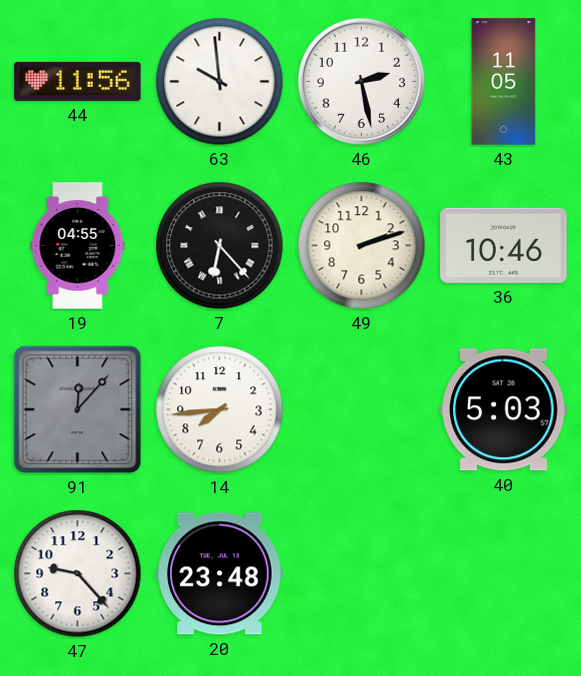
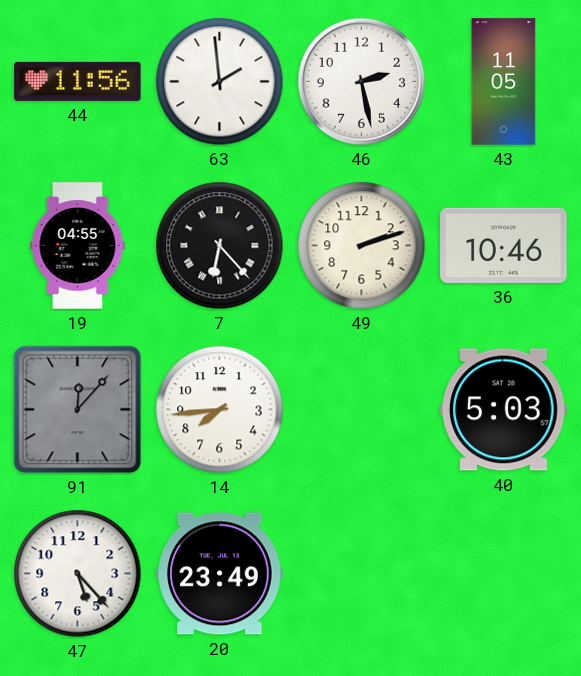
63: 9:59 -> 1:59 (220, 82)
47: 9:23 -> 5:23 (78, 574)
20: 23:48 -> 23:49 (220, 574)
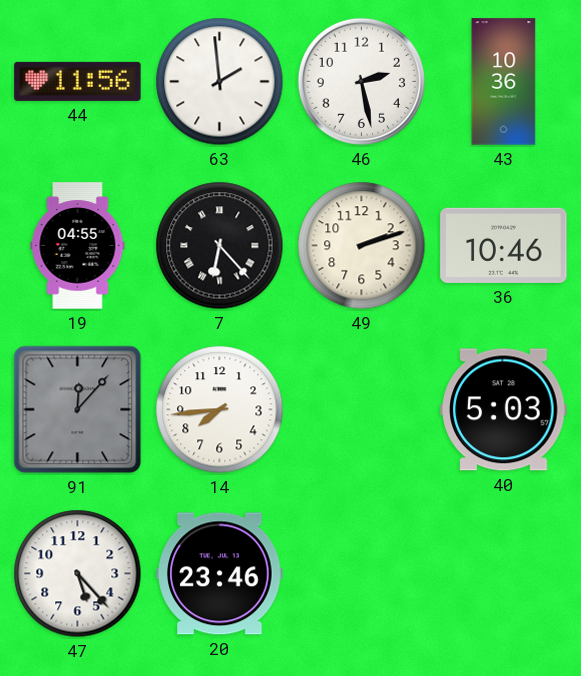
43: 11:05 -> 10:36 (504, 82)
20: 23:49 -> 23:46 (220, 574)
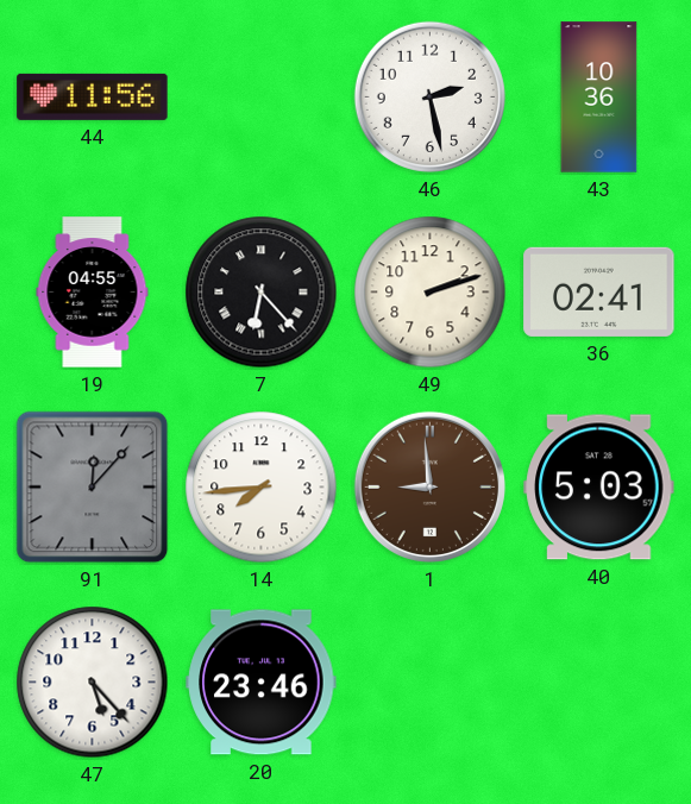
63: 1:59 -> none (220, 82)
36: 10:46 -> 02:41 (599, 291)
1: none -> 8:59 (429, 486)
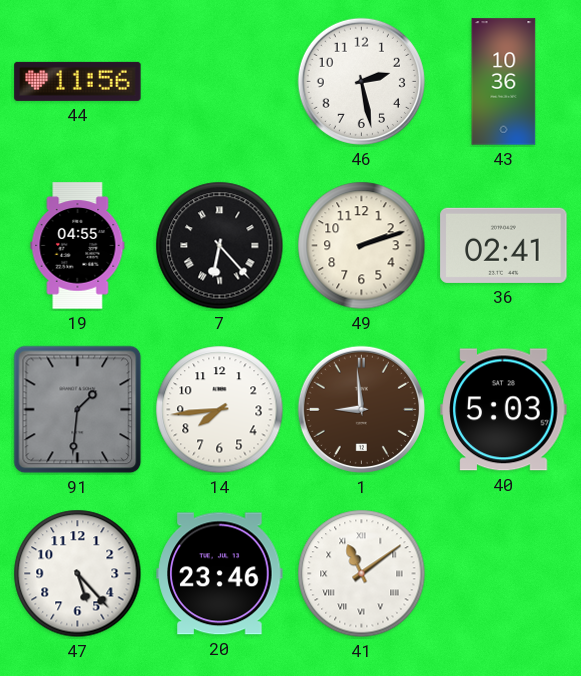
91: 12:07 -> 1:31 (78, 410)
41: none -> 11:09 (362, 574)
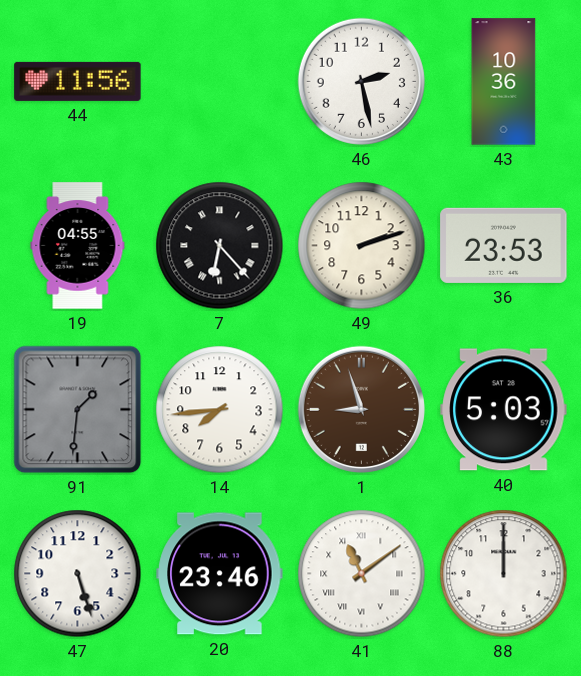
36: 02:41 -> 23:53 (504, 245)
1: 8:59 -> 8:57 (361, 409)
47: 5:23 -> 5:27 (78, 574)
88: none -> 12:00 (504, 574)
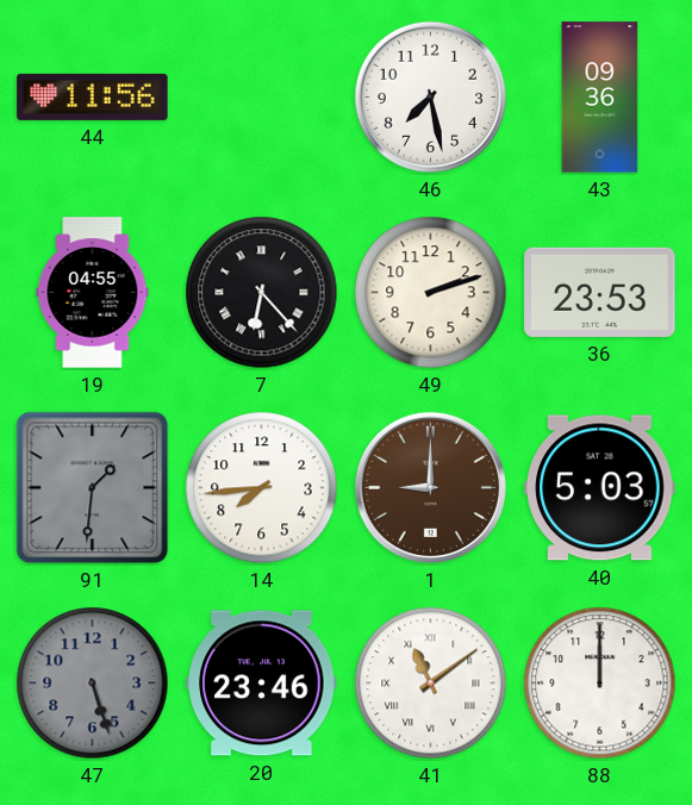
46: 2:28 -> 7:28 (430, 96)
43: 10:36 -> 09:36 (600, 98)
1: 8:57 -> 9:00 (430, 487)
47 dial: white -> grey (93, 684)
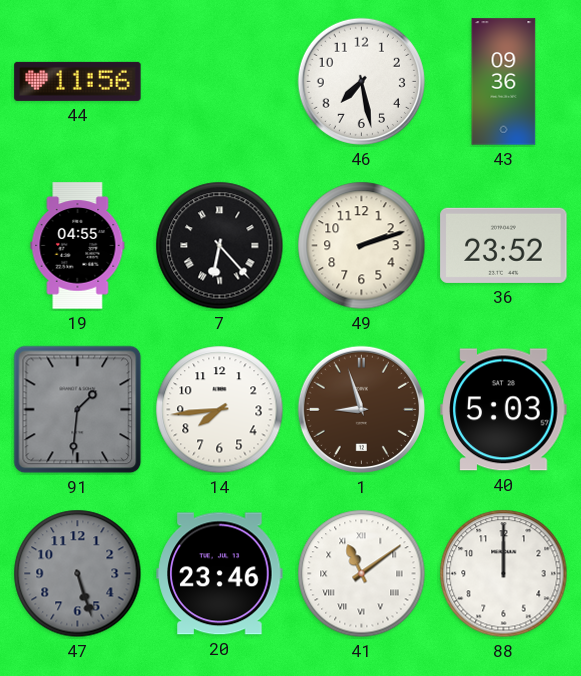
36: 23:53 -> 23:52 (504, 245)
1: 9:00 -> 8:57 (361, 409)
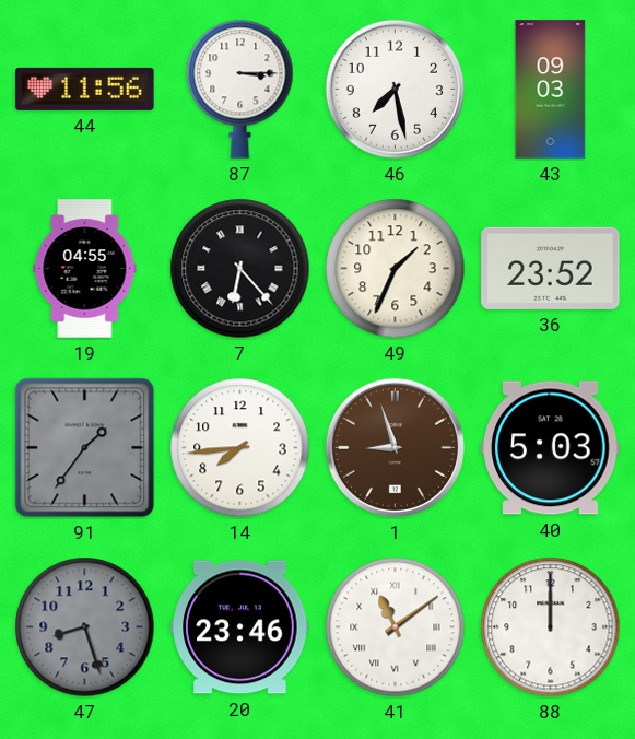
87: none -> 3:15 (240, 89)
43: 09:36 -> 09:03 (551, 90)
49: 2:12 -> 1:34 (396, 269)
91: 1:31 -> 1:36 (85, 448)
47: 5:27 -> 8:27 (85, 627)
